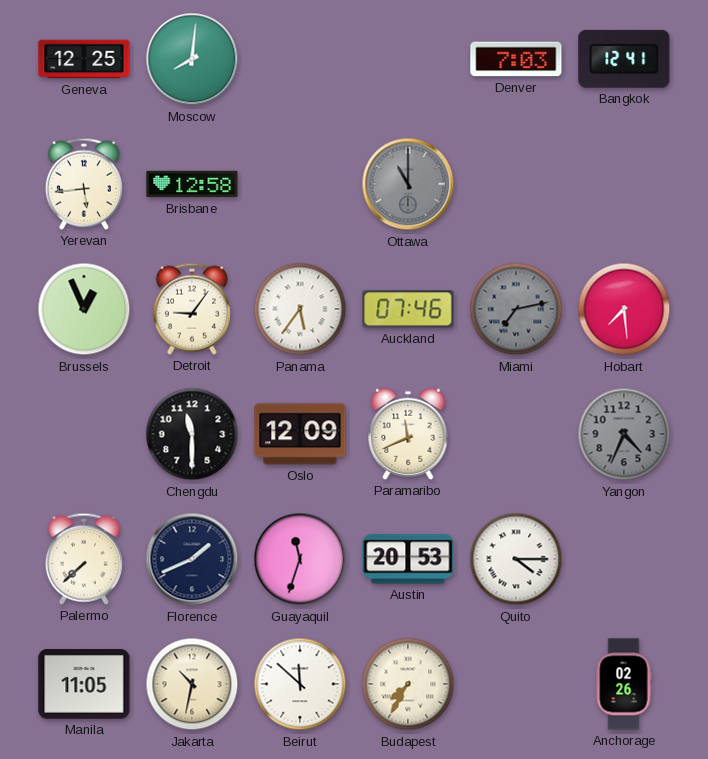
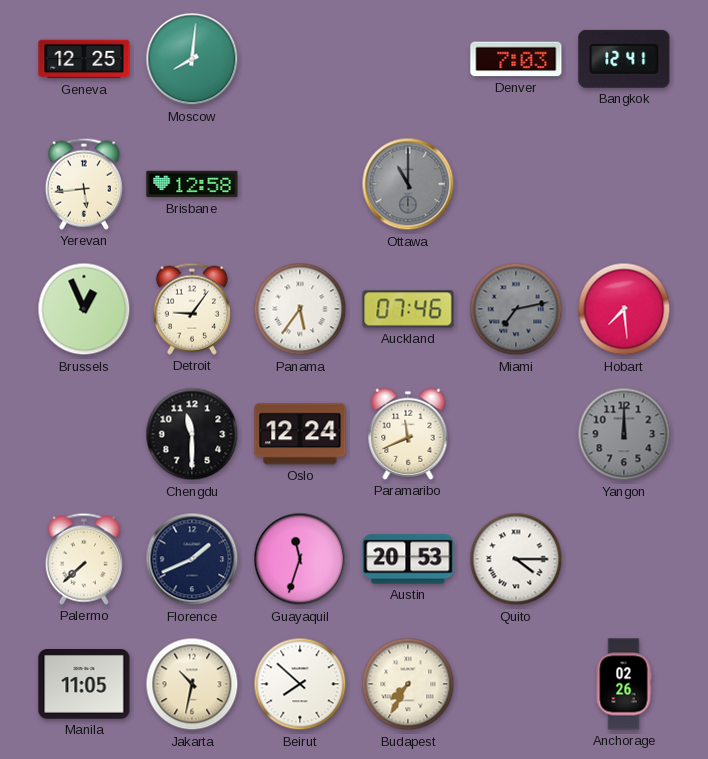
Oslo: 12:09 -> 12:24 (300, 434)
Yangon: 4:34 -> 12:00 (624, 434)
Beirut: 11:52 -> 7:52 (300, 684)
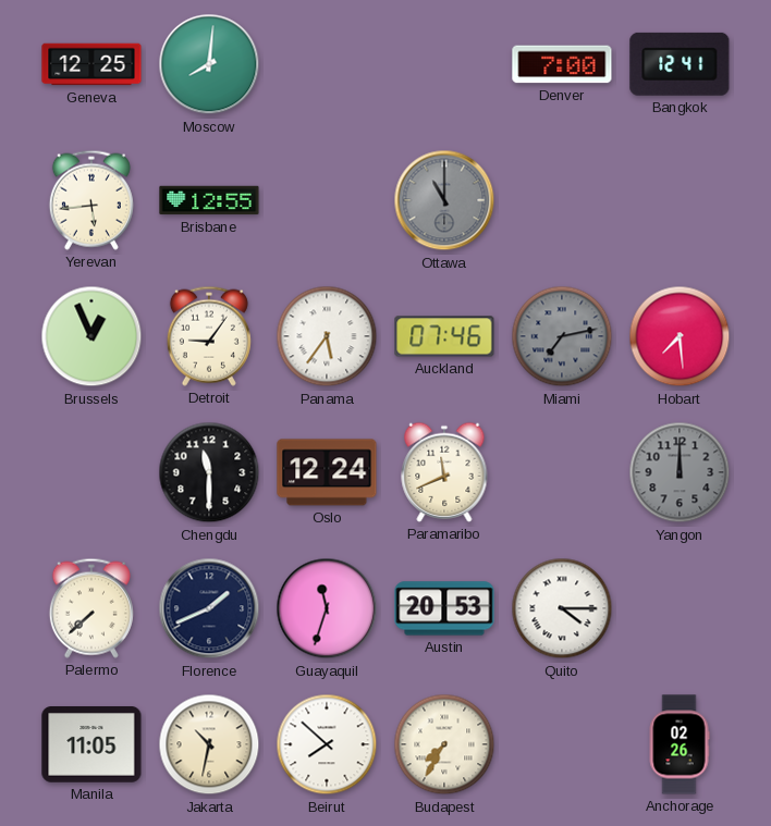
Denver: 7:03 -> 7:00 (562, 64)
Brisbane: 12:58 -> 12:55 (209, 200)
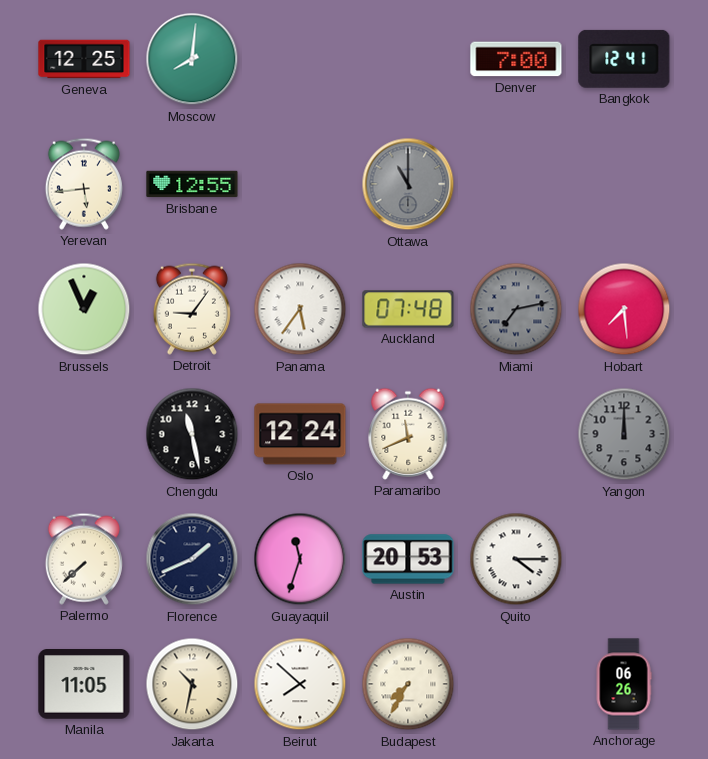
Auckland: 07:46 -> 07:48 (408, 309)
Chengdu: 11:30 -> 11:28 (192, 434)
Anchorage: 02:26 -> 06:26 (624, 684)
